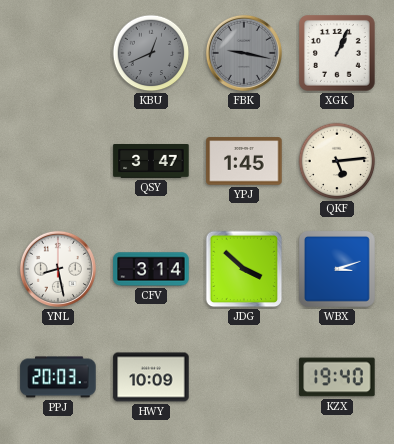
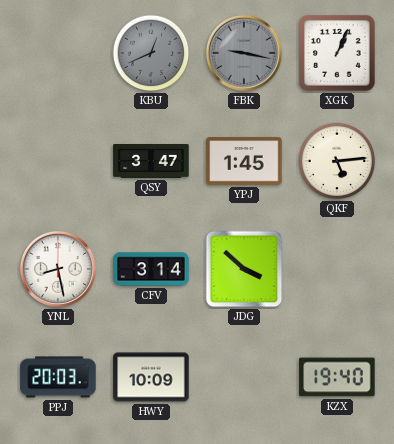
WBX: 3:12 -> none (338, 270)
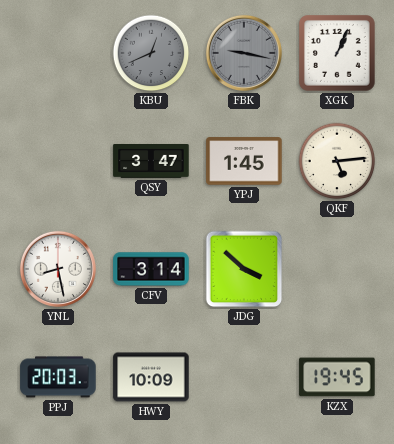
KZX: 19:40 -> 19:45 (337, 377)
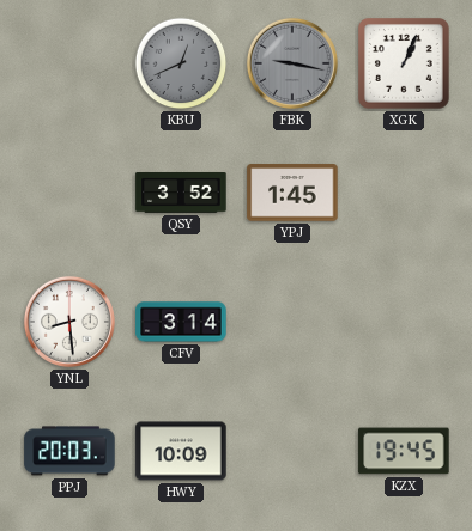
QSY: 3:47 -> 3:52 (181, 194)
QKF: 5:14 -> none (337, 161)
YNL: 8:28 -> 8:29 (69, 322)
JDG: 3:52 -> none (244, 269)
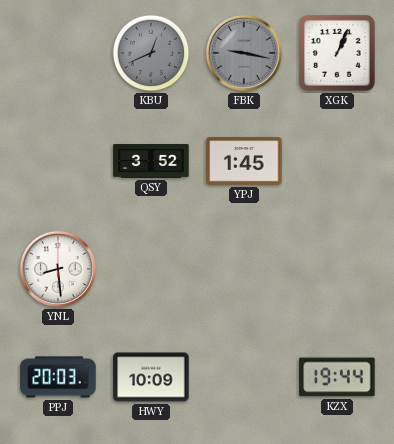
CFV: 3:14 -> none (181, 322)
KZX: 19:45 -> 19:44 (337, 377)
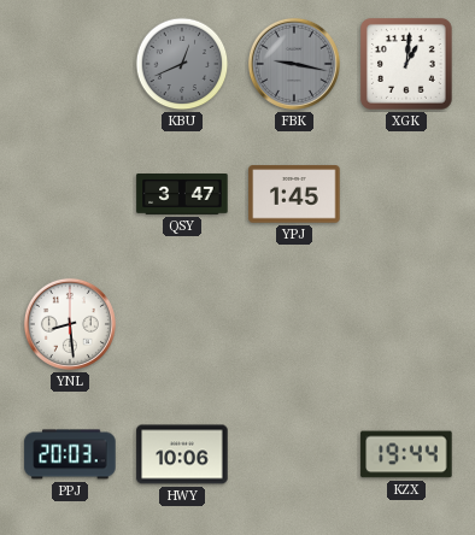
XGK: 1:04 -> 1:01 (407, 65)
QSY: 3:52 -> 3:47 (182, 195)
HWY: 10:09 -> 10:06 (182, 454)
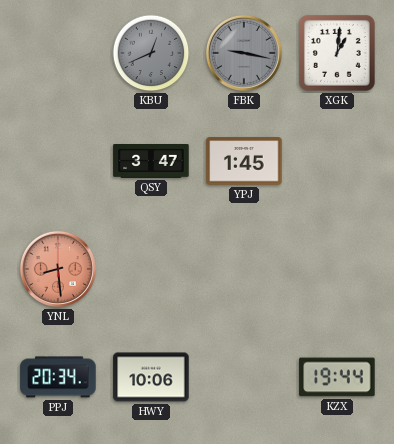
YNL dial: white -> salmon (58, 269)
PPJ: 20:03 -> 20:34 (58, 377)
